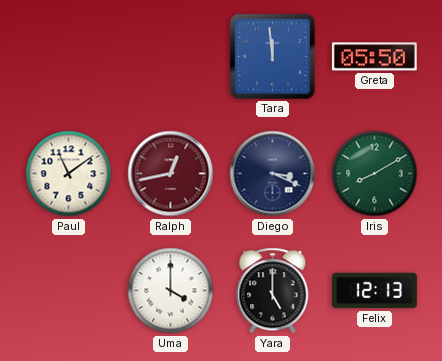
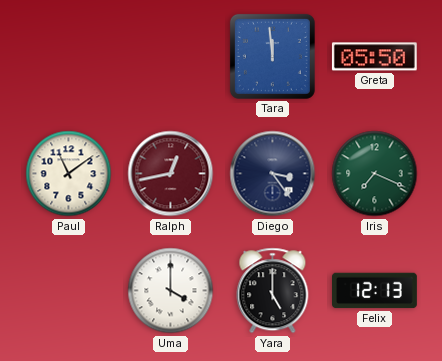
Diego: 3:19 -> 3:24 (273, 174)
Iris: 8:10 -> 7:19 (375, 174)
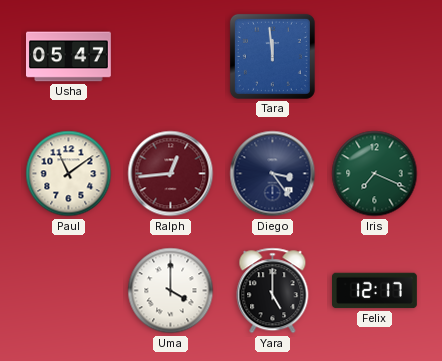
Usha: none -> 05:47 (69, 57)
Greta: 05:50 -> none (374, 57)
Ralph: 12:43 -> 12:44 (171, 174)
Felix: 12:13 -> 12:17 (375, 291)
